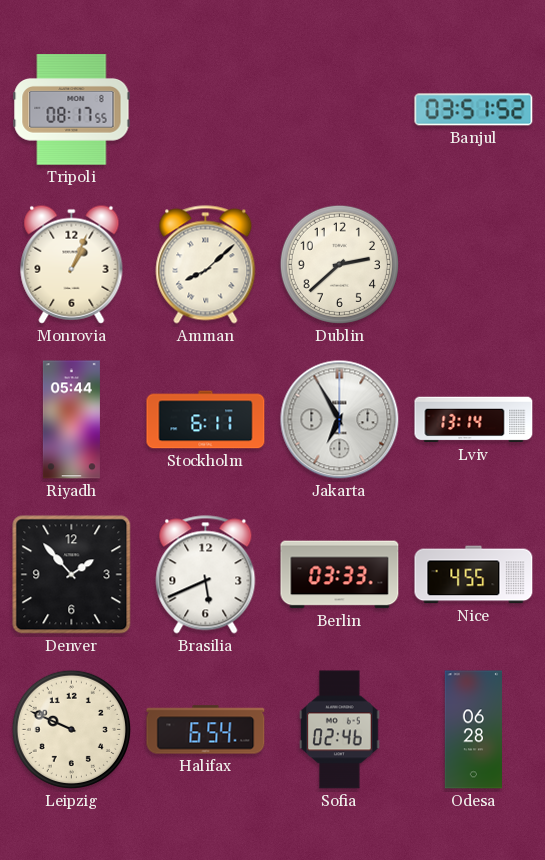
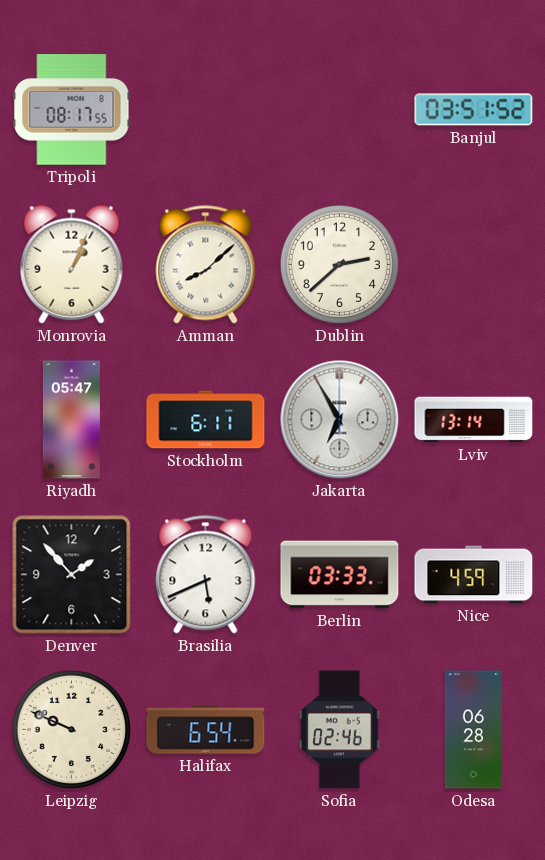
Riyadh: 05:44 -> 05:47 (71, 420)
Nice: 4:55 -> 4:59 (474, 575)
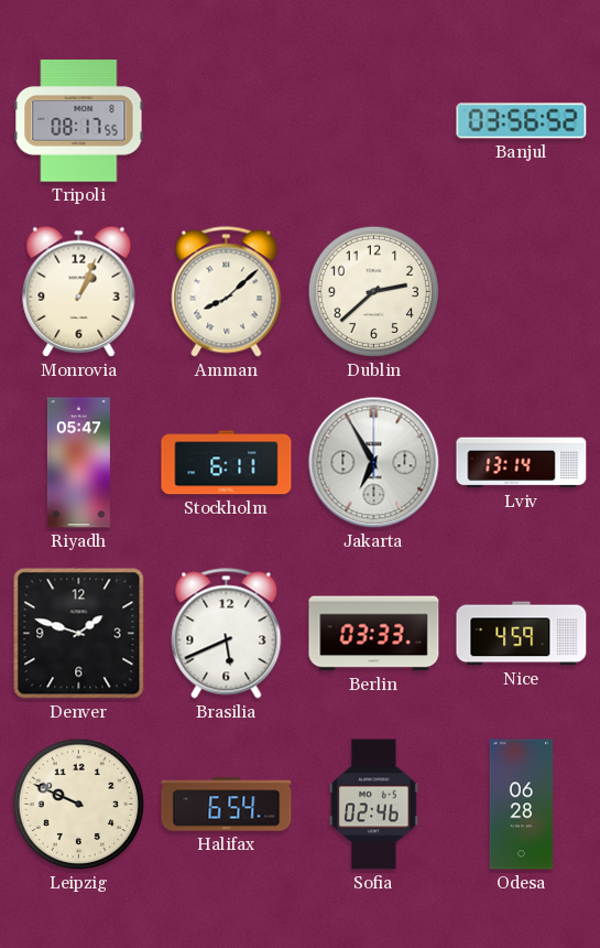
Banjul: 03:51 -> 03:56 (522, 121)
Denver: 1:53 -> 1:48 (79, 634)
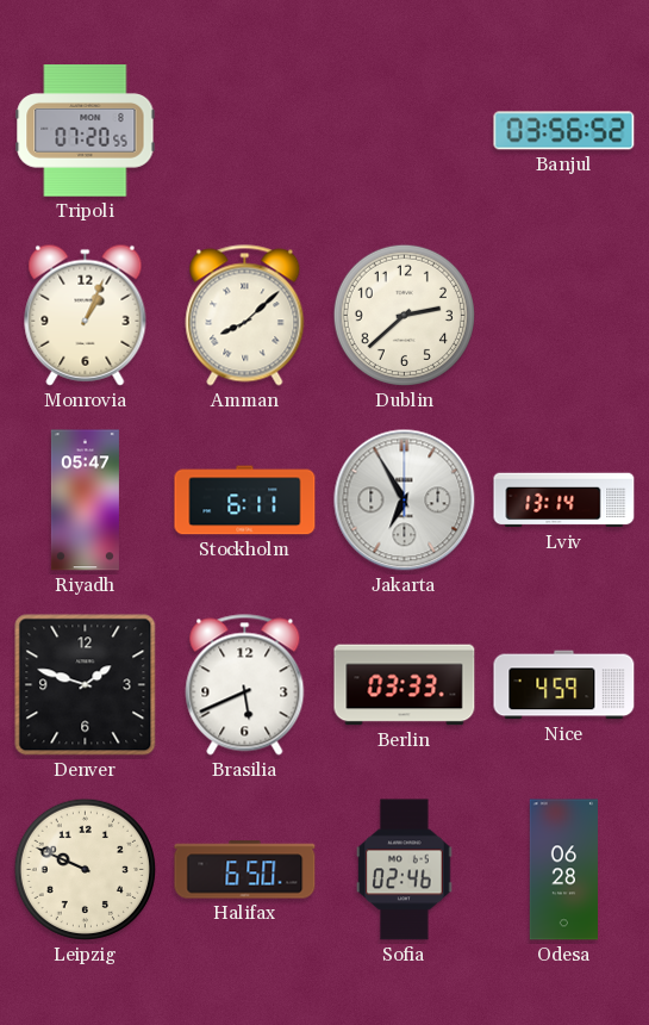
Tripoli: 08:17 -> 07:20 (86, 131)
Halifax: 6:54 -> 6:50 (245, 870)
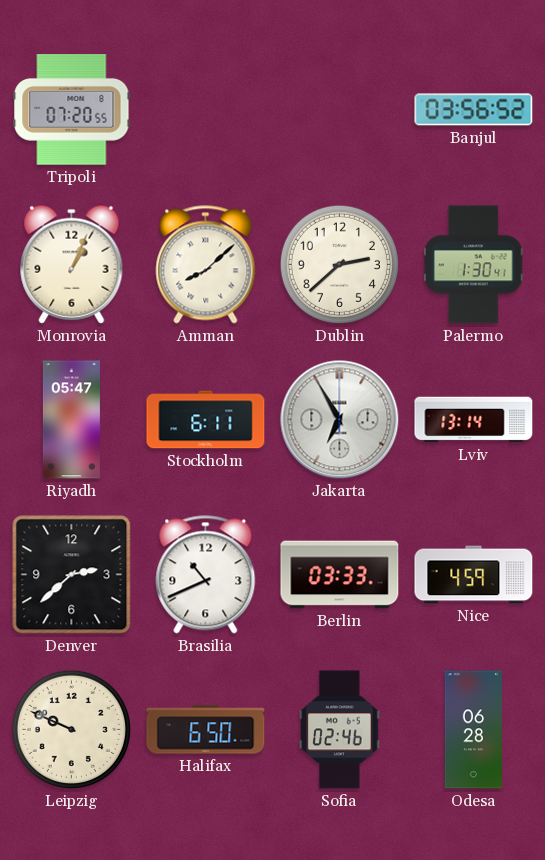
Palermo: none -> 1:30 (474, 265)
Denver: 1:48 -> 2:38 (72, 575)
Brasilia: 5:41 -> 10:41 (206, 575)
